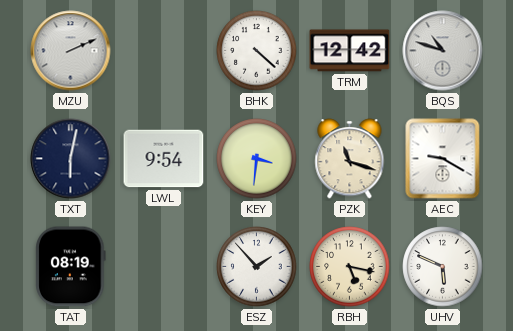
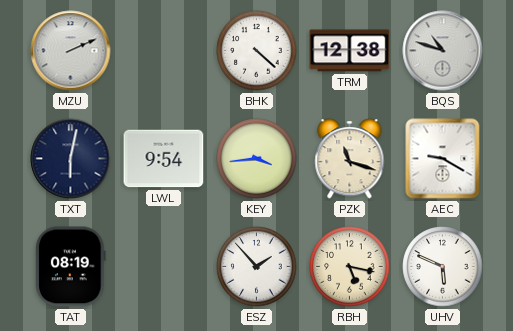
TRM: 12:42 -> 12:38 (350, 51)
KEY: 3:31 -> 3:44 (257, 159)
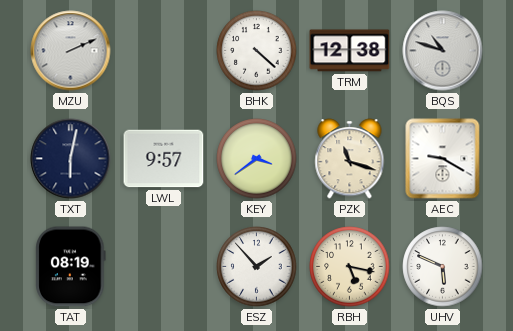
LWL: 9:54 -> 9:57 (164, 159)
KEY: 3:44 -> 3:39 (257, 159)
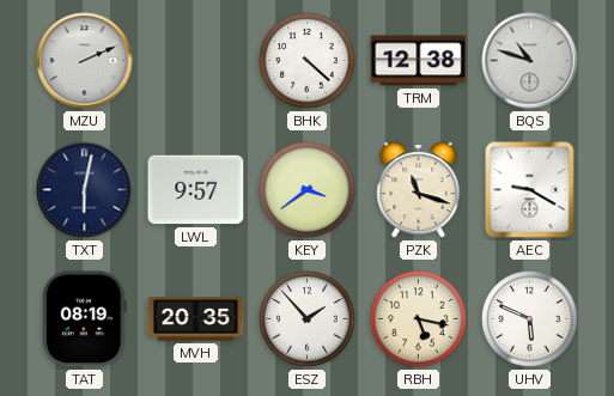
MVH: none -> 20:35 (196, 318)
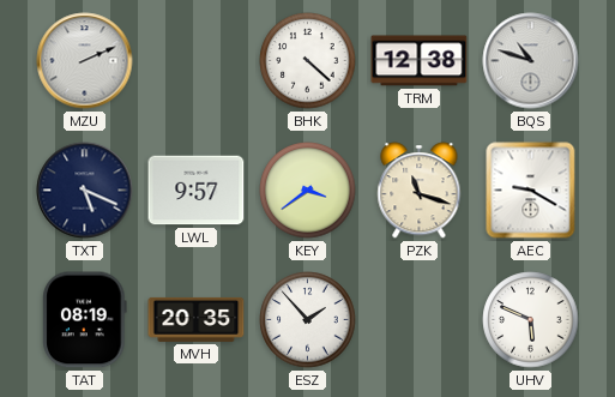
TXT: 6:02 -> 5:19 (85, 191)
RBH: 5:17 -> none (419, 319)
